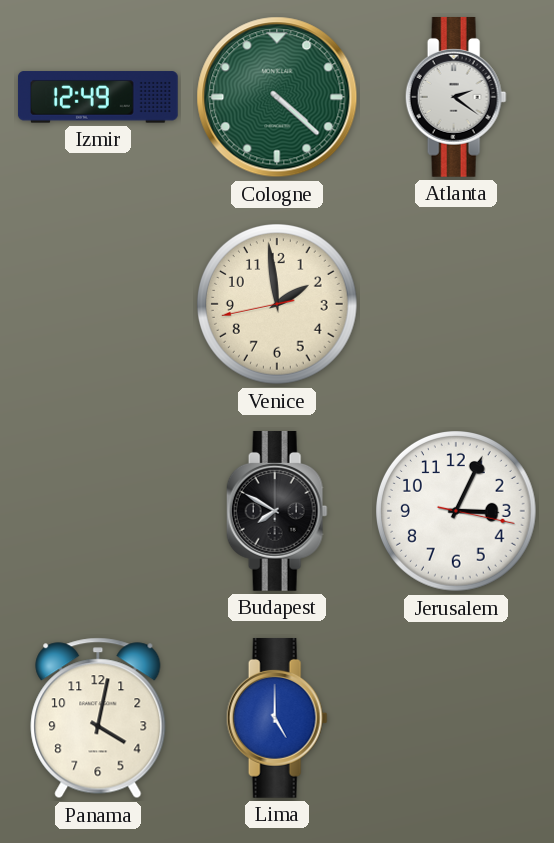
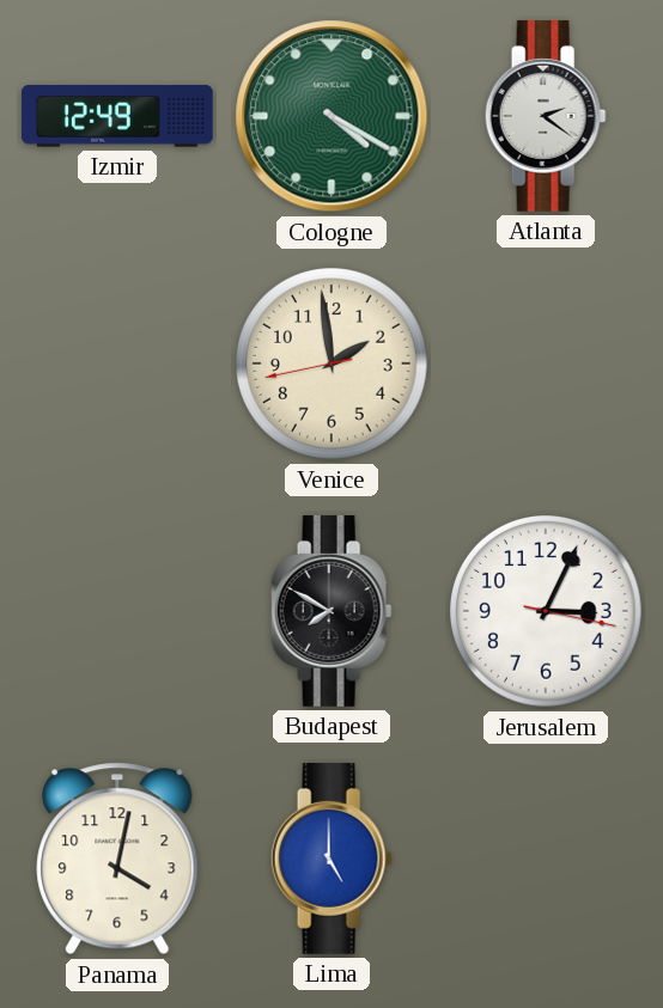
Cologne: 4:22 -> 4:20 (331, 116)
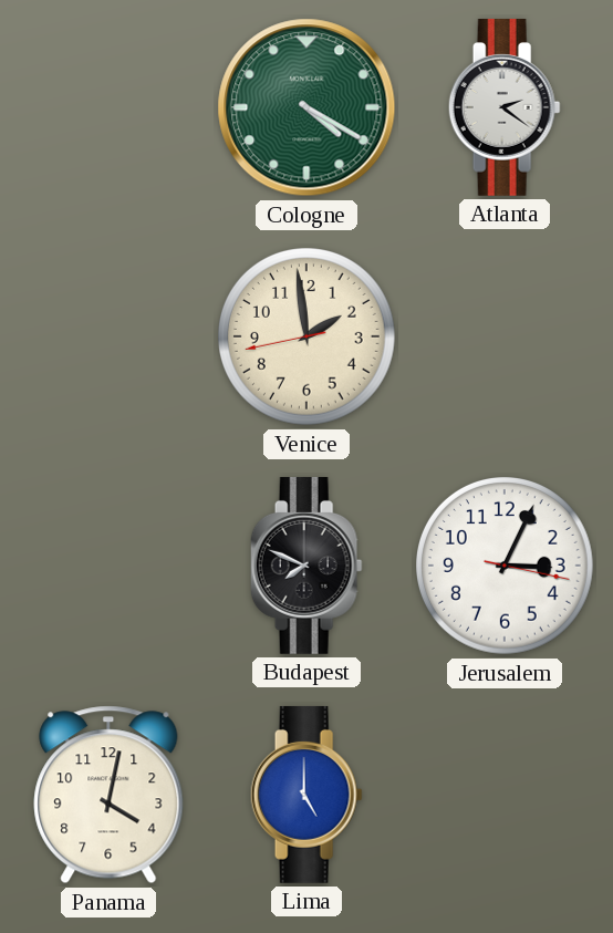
Izmir: 12:49 -> none (117, 116)
Budapest: 7:50 -> 7:49 (306, 566)
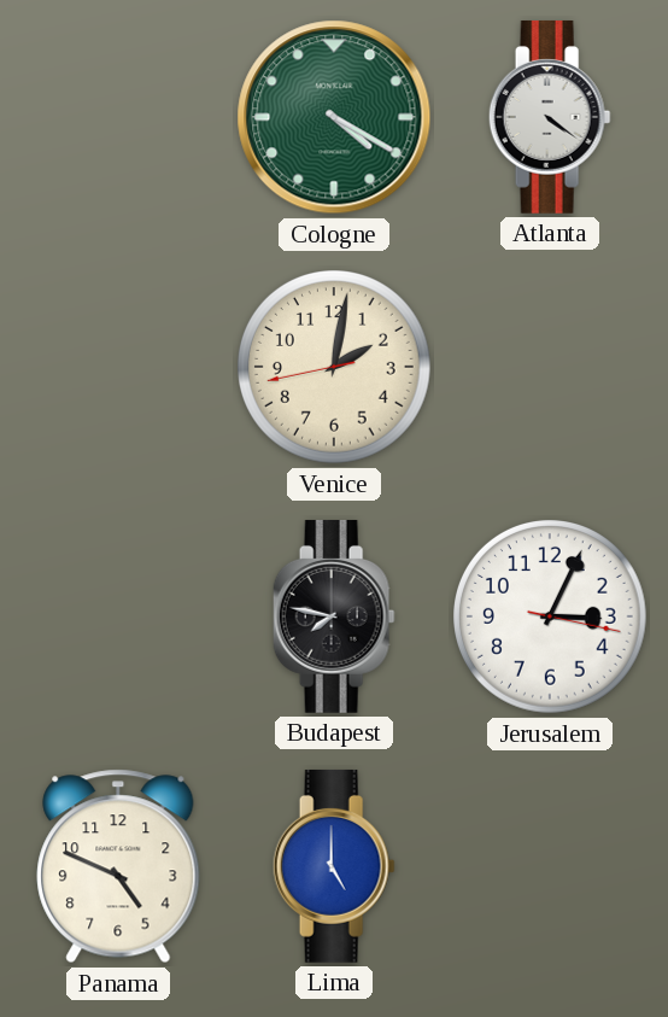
Atlanta: 2:21 -> 4:21 (550, 117)
Venice: 1:58 -> 2:01 (335, 368)
Budapest: 7:49 -> 7:47 (334, 616)
Panama: 4:02 -> 4:49 (118, 866)
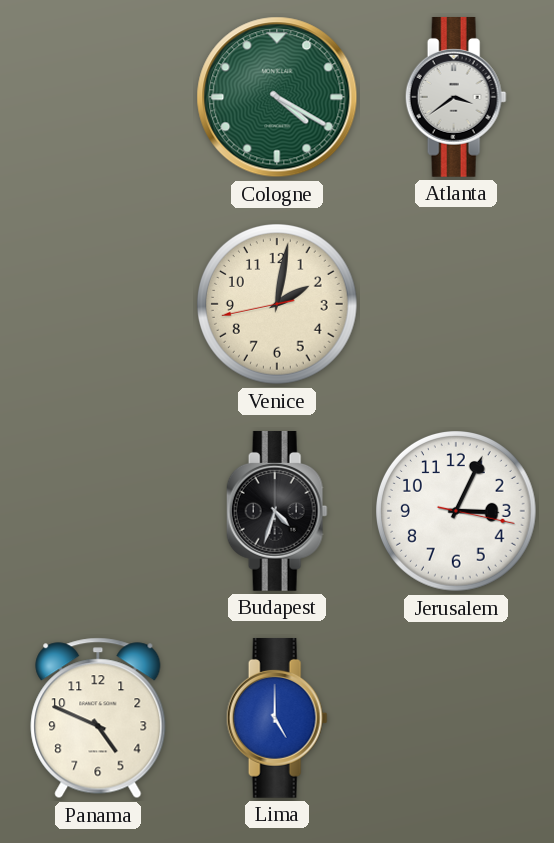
Atlanta: 4:21 -> 3:39 (456, 97)
Budapest: 7:47 -> 4:33 (277, 511)
